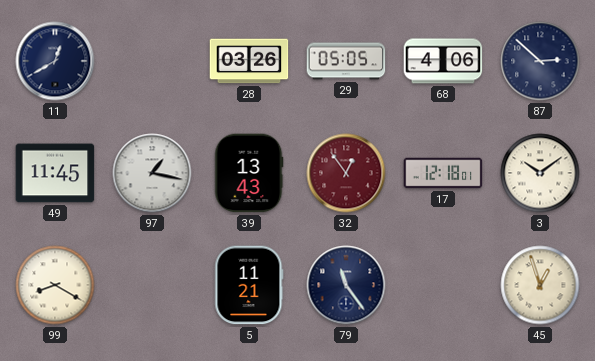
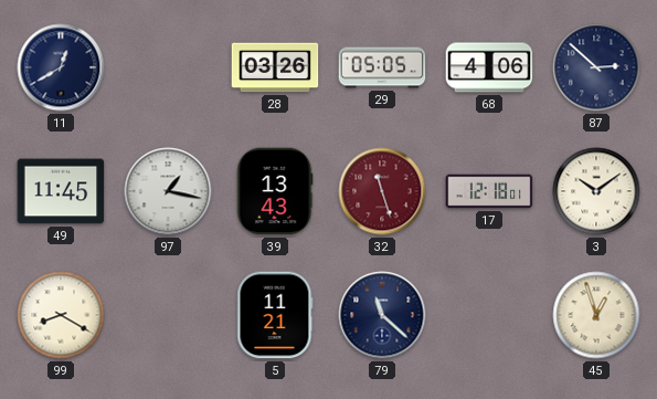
32: 12:54 -> 11:27 (382, 191)
79: 11:24 -> 11:22 (382, 315)
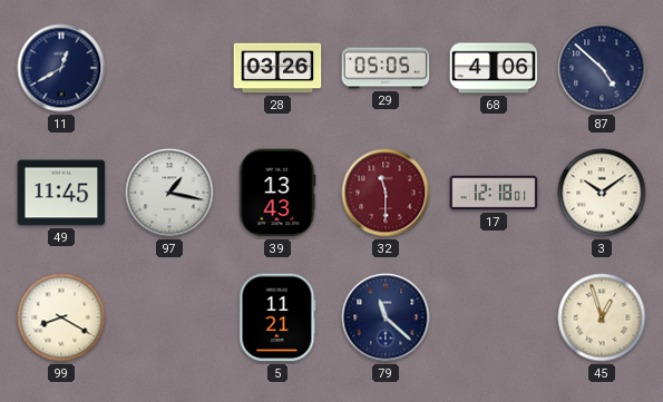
87: 2:52 -> 4:52 (602, 68)
32: 11:27 -> 11:30 (386, 193)
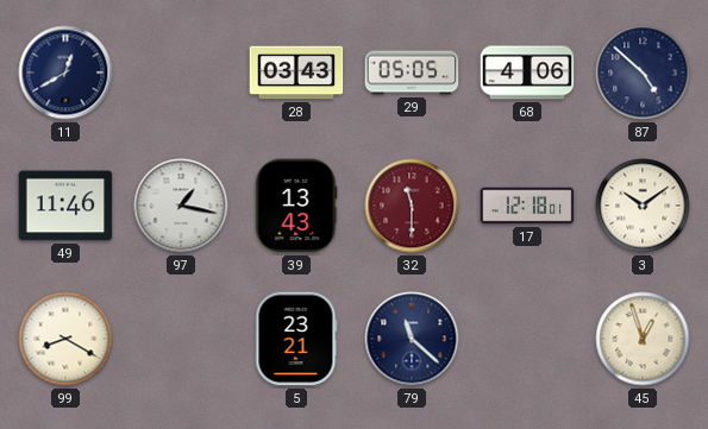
28: 03:26 -> 03:43 (296, 72)
49: 11:45 -> 11:46 (65, 206)
5: 11:21 -> 23:21 (296, 339)
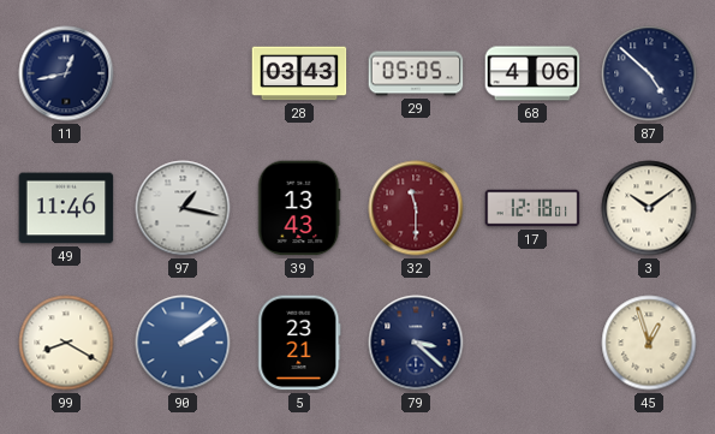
11: 12:40 -> 12:43 (66, 73)
90: none -> 2:09 (183, 343)
79: 11:22 -> 3:22 (416, 343)
